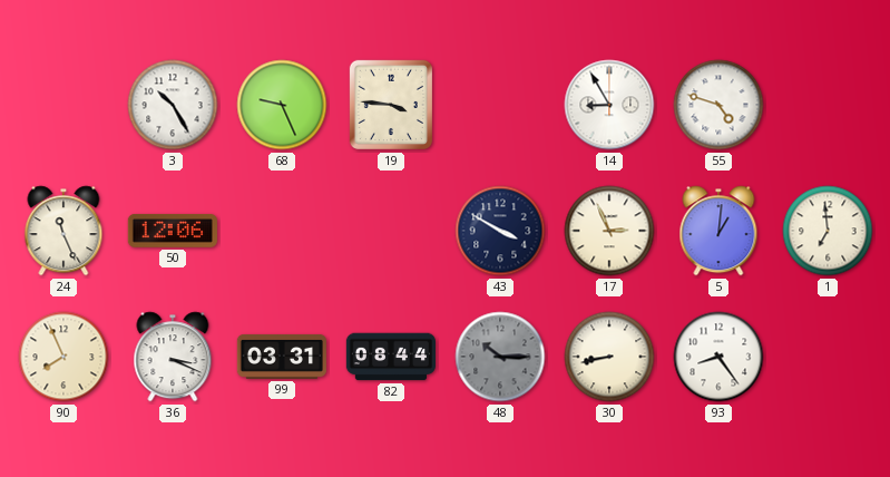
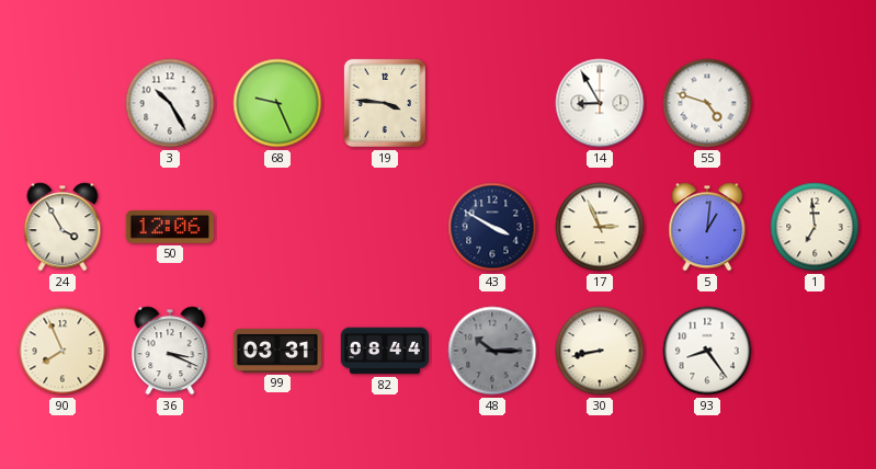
24: 11:26 -> 3:55 (62, 227)
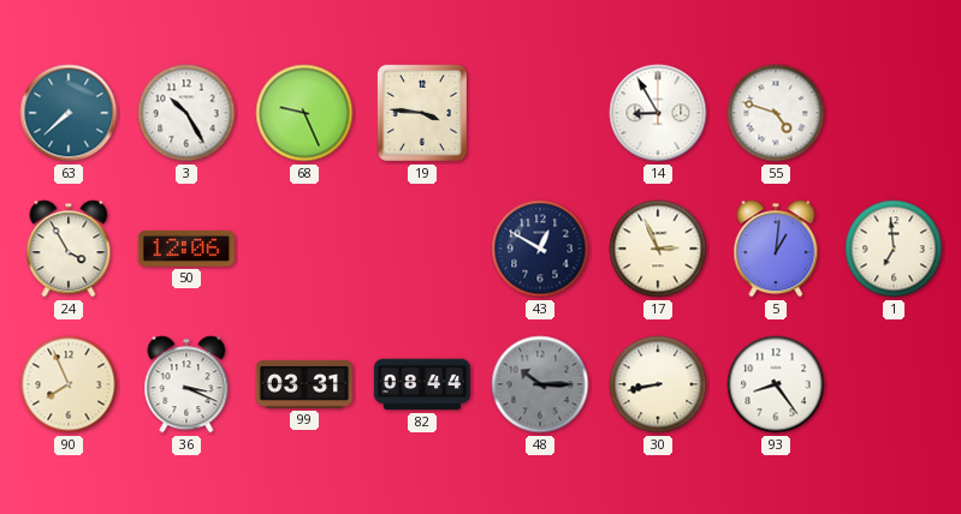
63: none -> 7:38 (69, 113)
43: 3:50 -> 12:50 (540, 249)
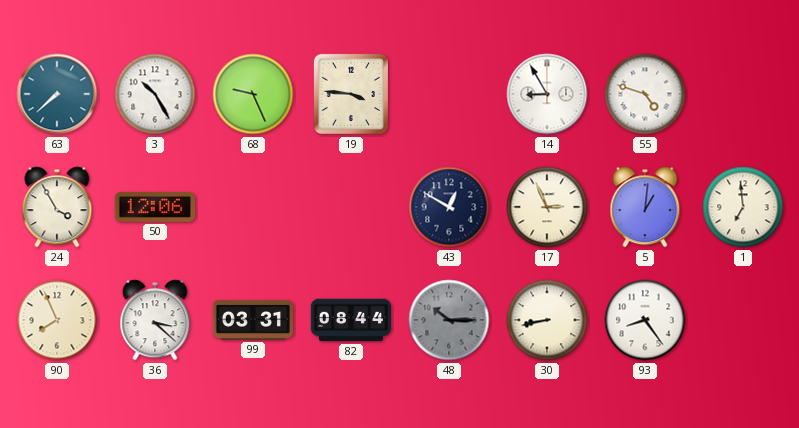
36: 3:19 -> 3:22 (155, 320)
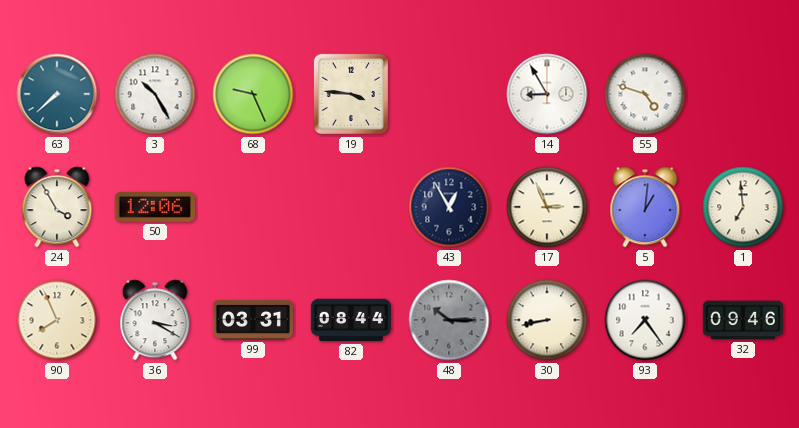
43: 12:50 -> 12:55 (449, 207)
36: 3:22 -> 3:20 (155, 320)
93: 8:24 -> 7:24 (645, 320)
32: none -> 09:46 (743, 320)
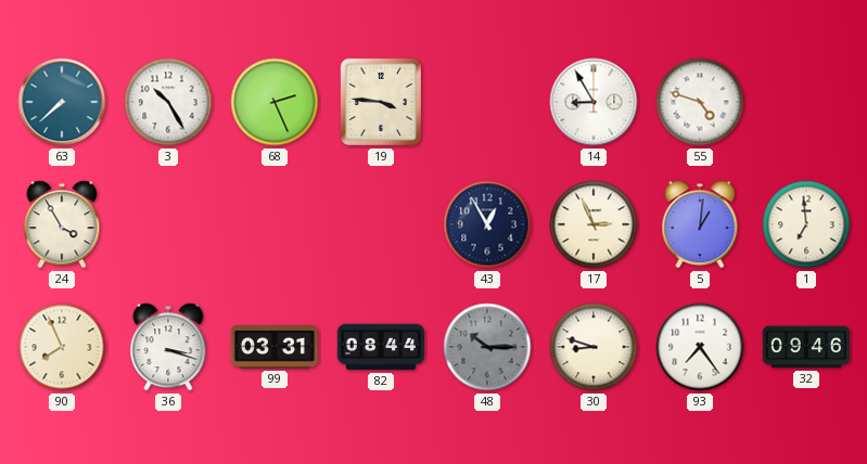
68: 9:26 -> 2:26 (275, 102)
50: 12:06 -> none (155, 207)
36: 3:20 -> 3:18 (168, 347)
30: 8:43 -> 8:48 (594, 347)
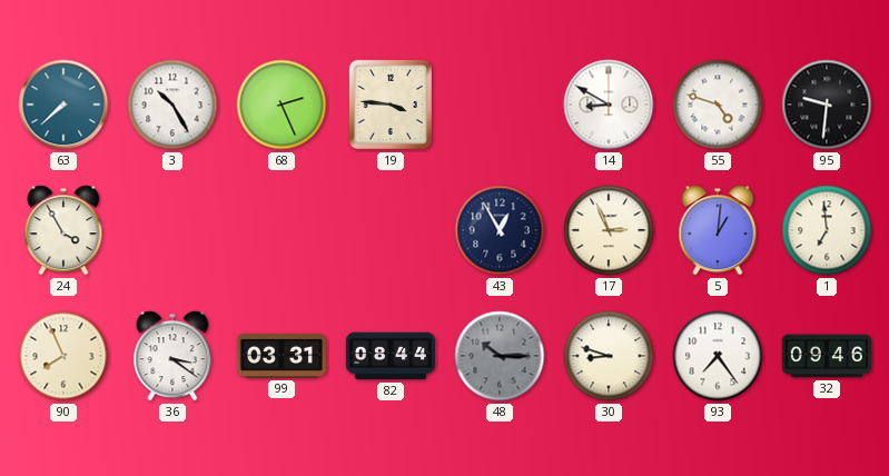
14: 8:55 -> 8:50 (609, 105)
95: none -> 9:31 (827, 105)
36: 3:18 -> 3:21 (172, 356)
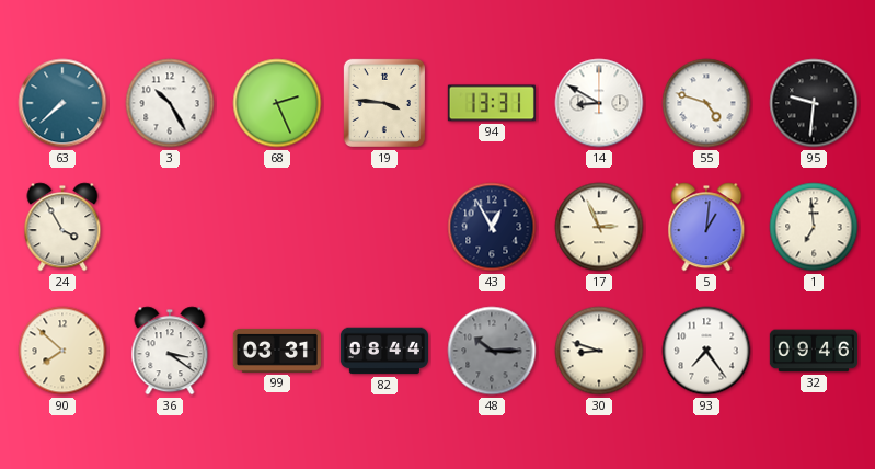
94: none -> 13:31 (492, 103)
90: 7:56 -> 7:52 (62, 351)
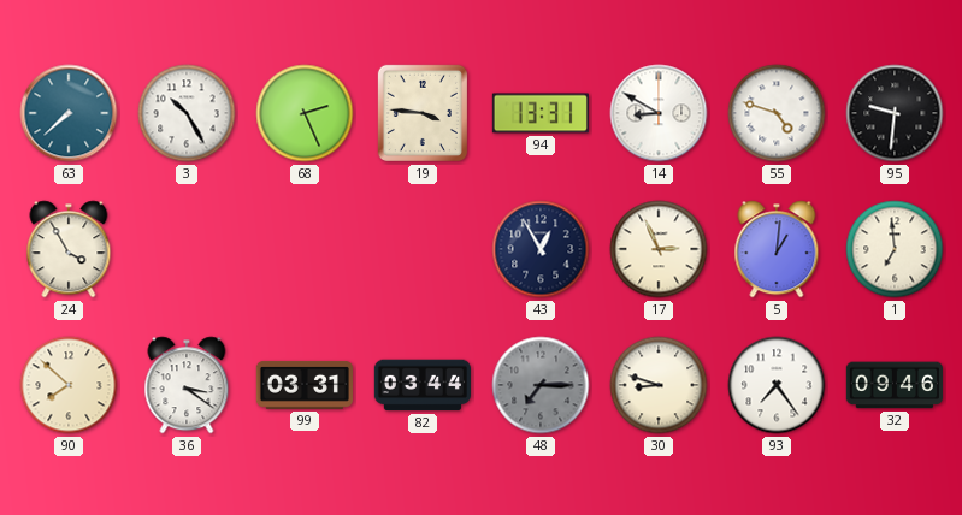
82: 08:44 -> 03:44 (421, 385)
48: 10:15 -> 7:15 (541, 385)
